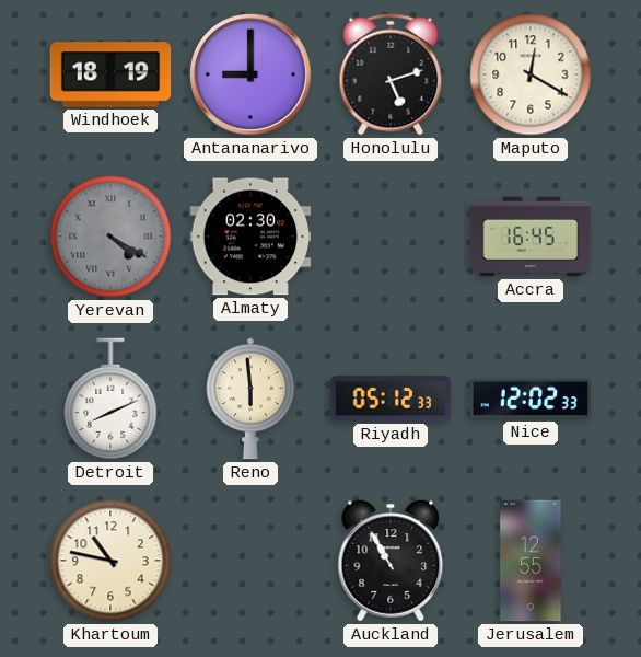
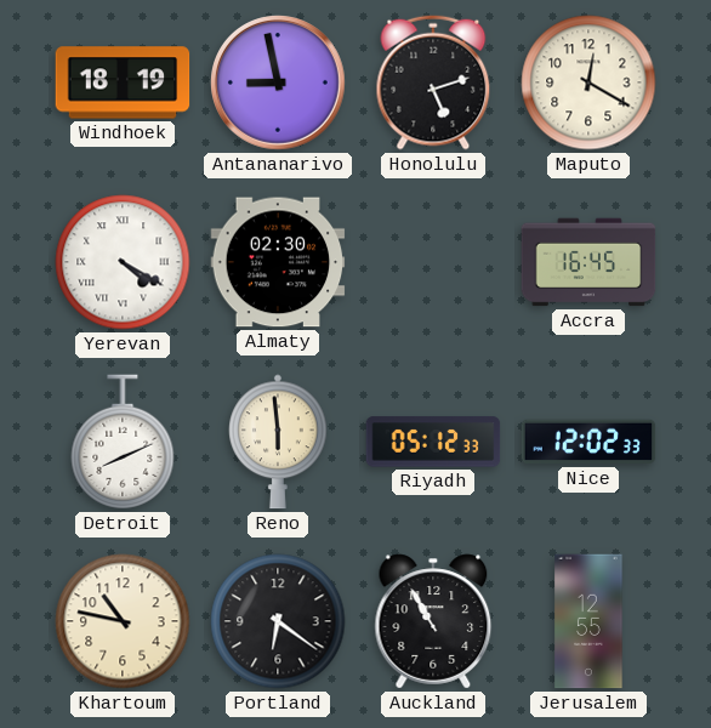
Antananarivo: 9:00 -> 8:58 (279, 84)
Yerevan dial: grey -> white (123, 262)
Portland: none -> 6:21 (278, 621)
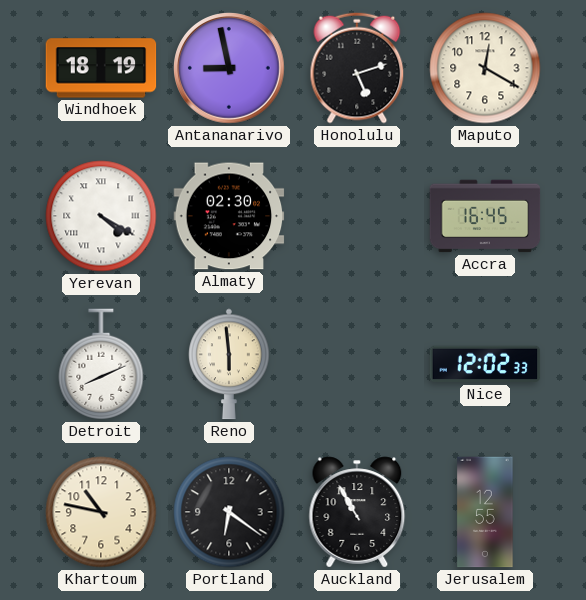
Riyadh: 05:12 -> none (433, 442)
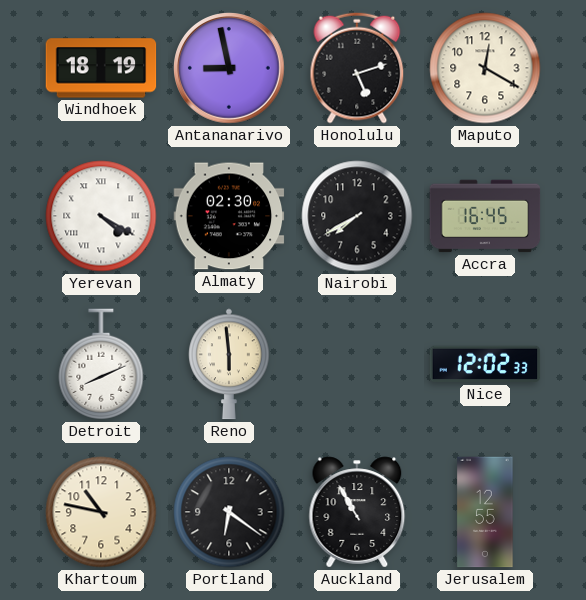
Nairobi: none -> 7:40 (357, 216)
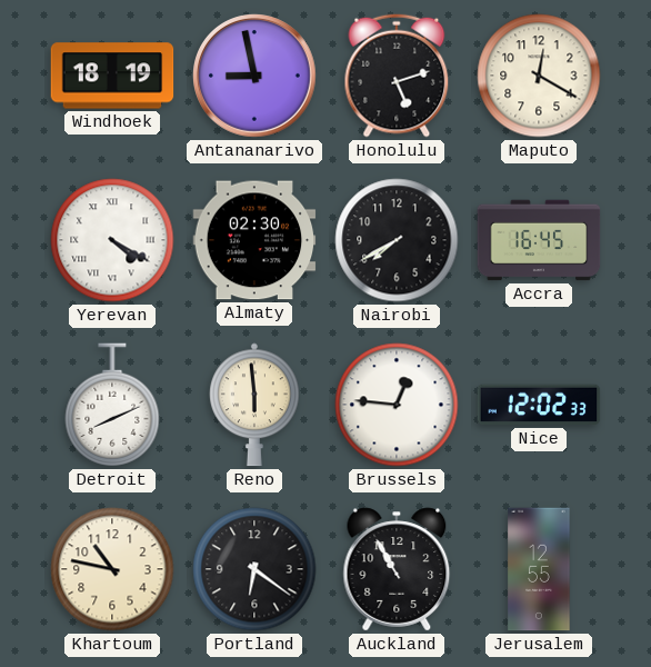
Brussels: none -> 12:46 (397, 405)
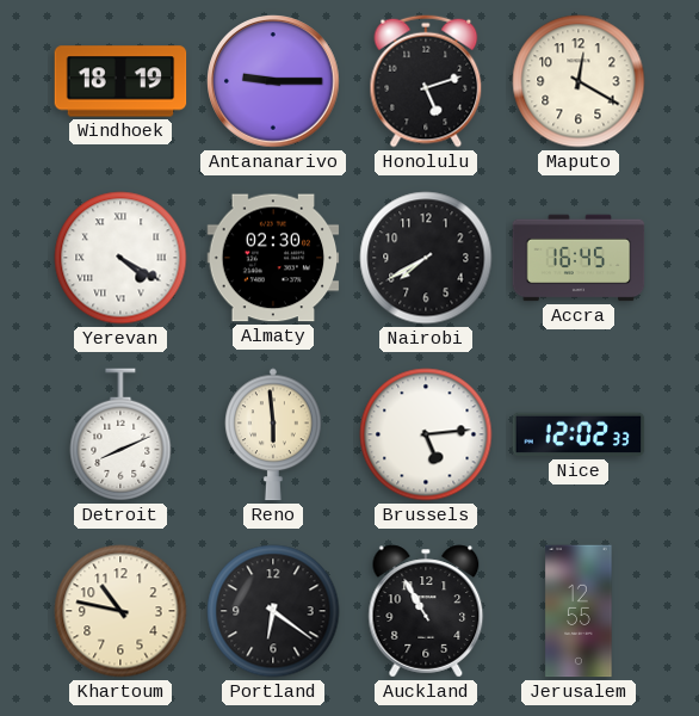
Antananarivo: 8:58 -> 9:15 (274, 82)
Brussels: 12:46 -> 5:14 (426, 434)
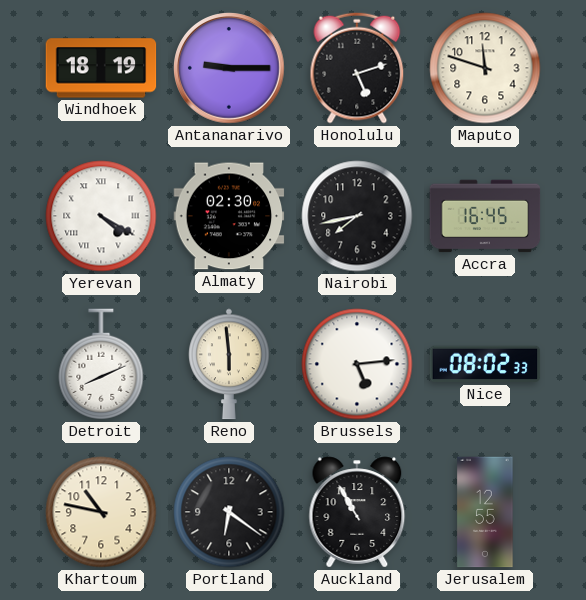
Maputo: 12:20 -> 11:48 (485, 68)
Nairobi: 7:40 -> 7:43 (357, 216)
Nice: 12:02 -> 08:02 (485, 364)
